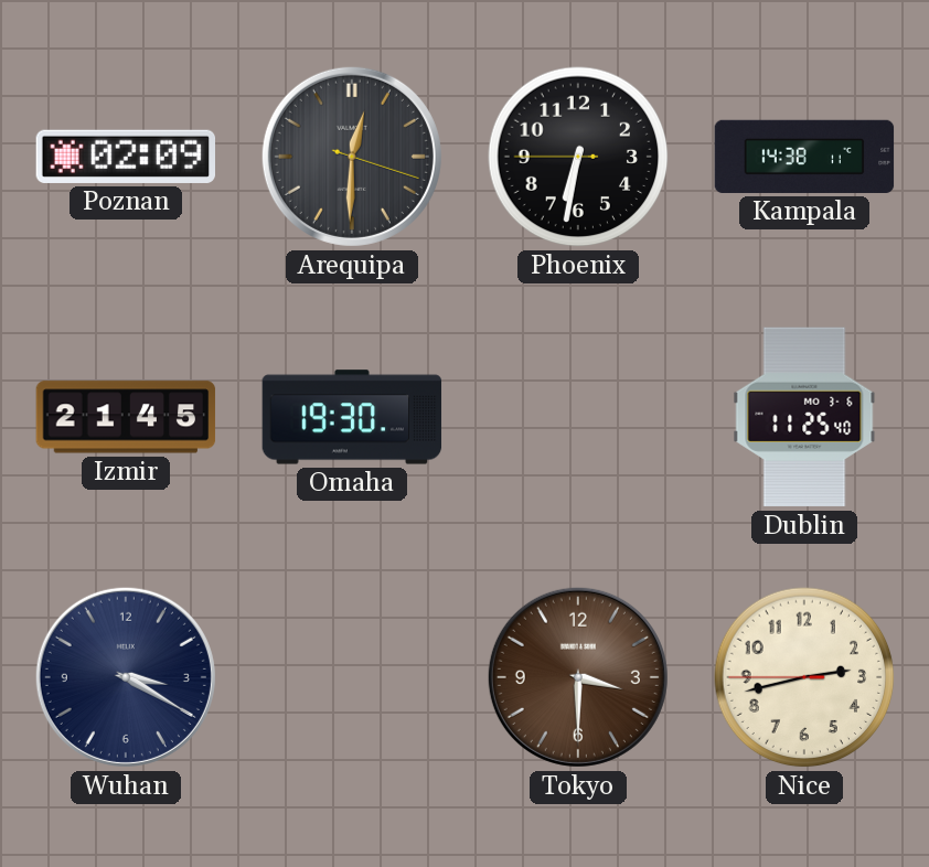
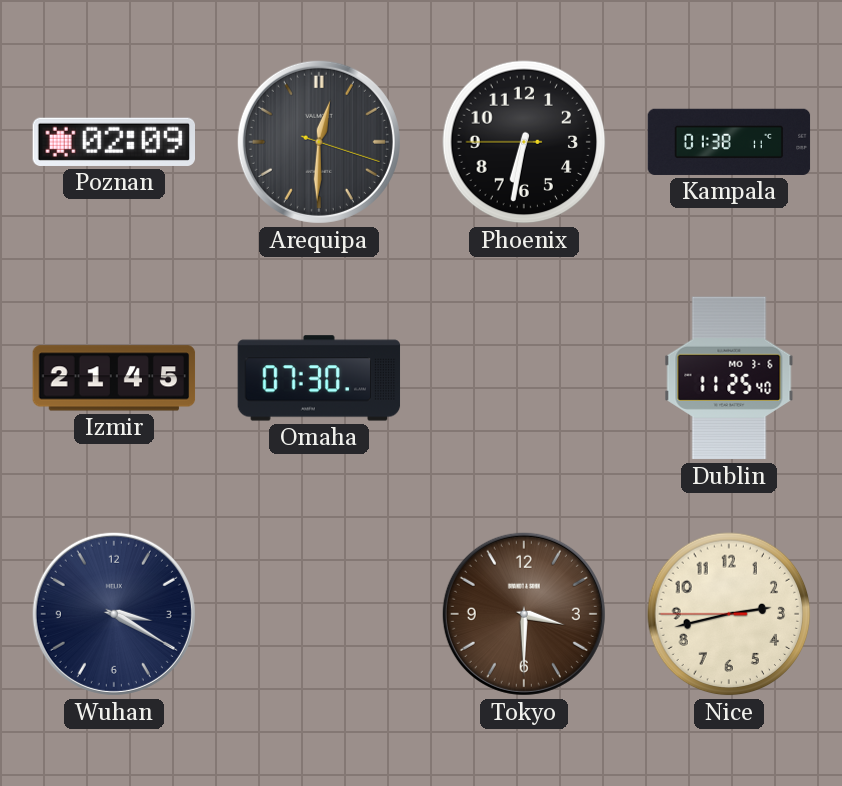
Kampala: 14:38 -> 01:38 (729, 142)
Omaha: 19:30 -> 07:30 (319, 378)
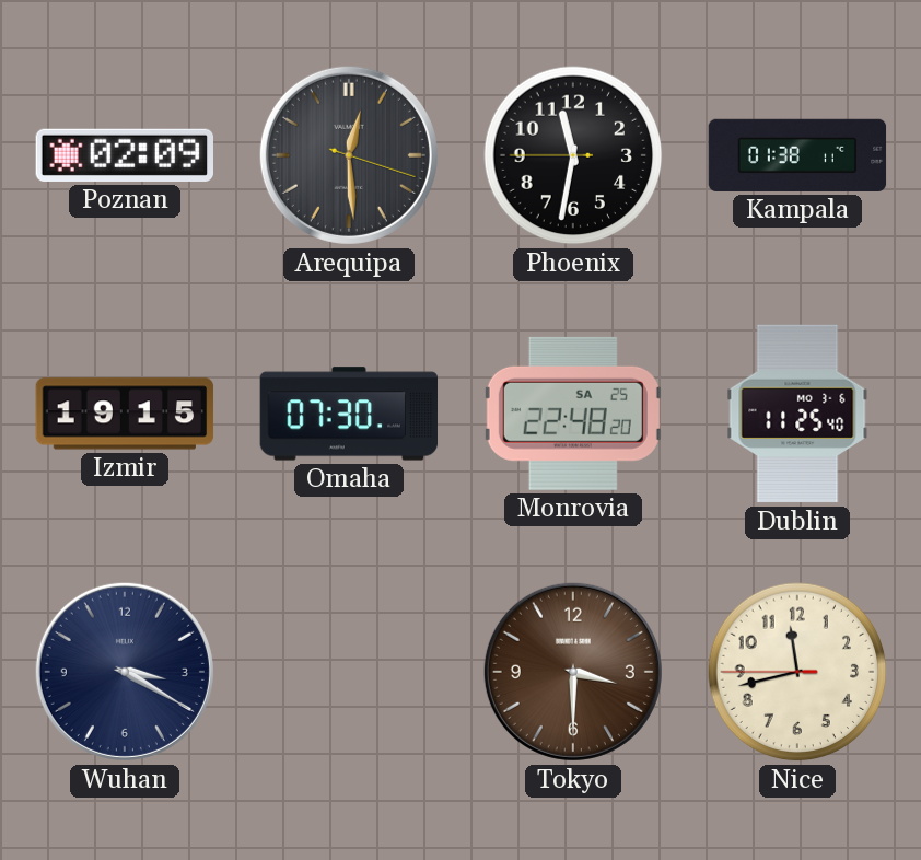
Arequipa: 12:30 -> 12:29 (349, 155)
Phoenix: 6:31 -> 11:31 (573, 155)
Izmir: 21:45 -> 19:15 (125, 414)
Monrovia: none -> 22:48 (573, 414)
Nice: 2:42 -> 11:42 (797, 672)
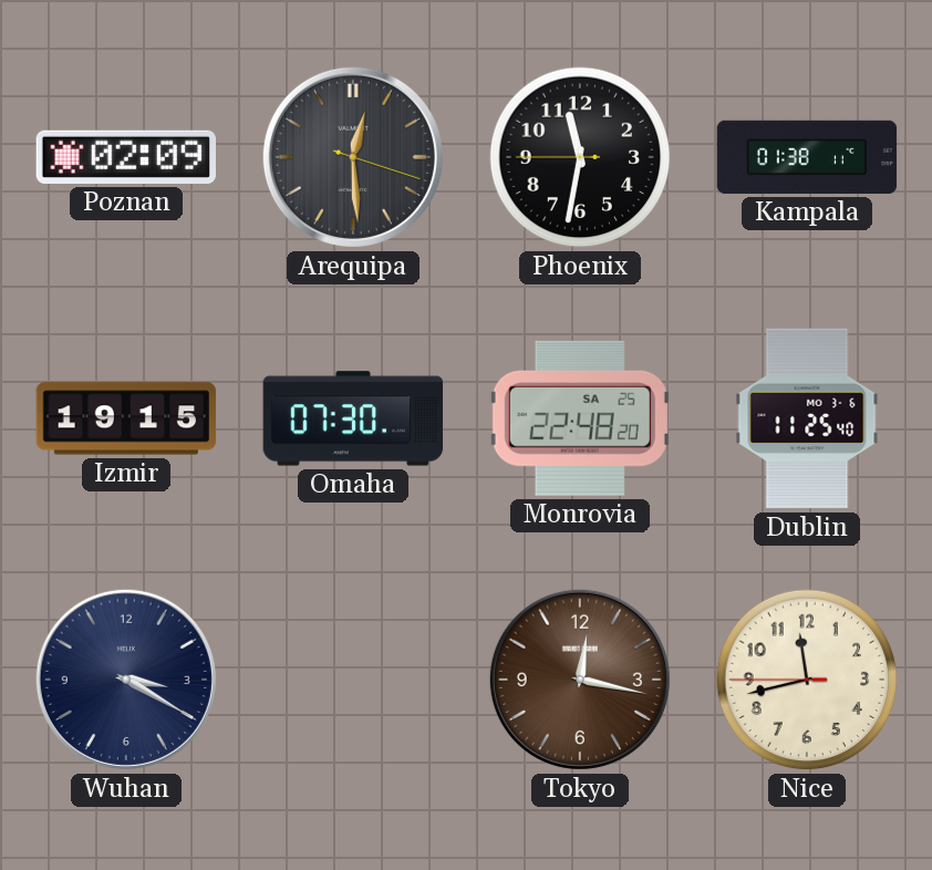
Tokyo: 3:30 -> 12:17 (580, 680)
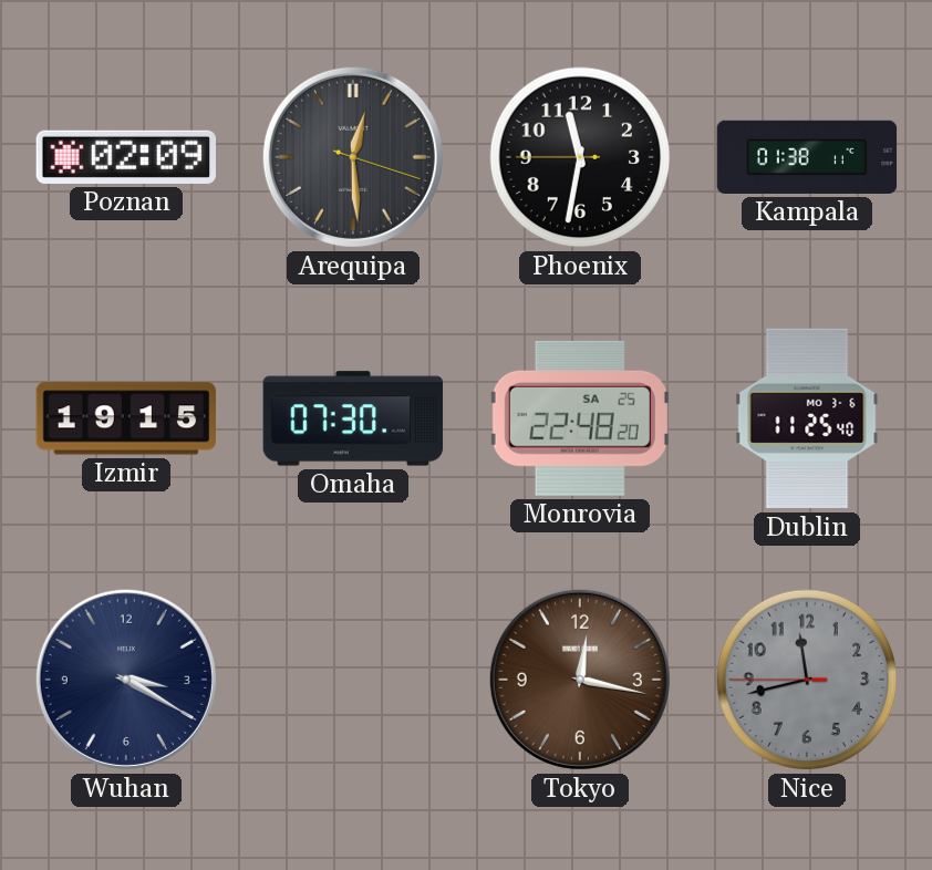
Nice dial: cream -> grey (807, 680)
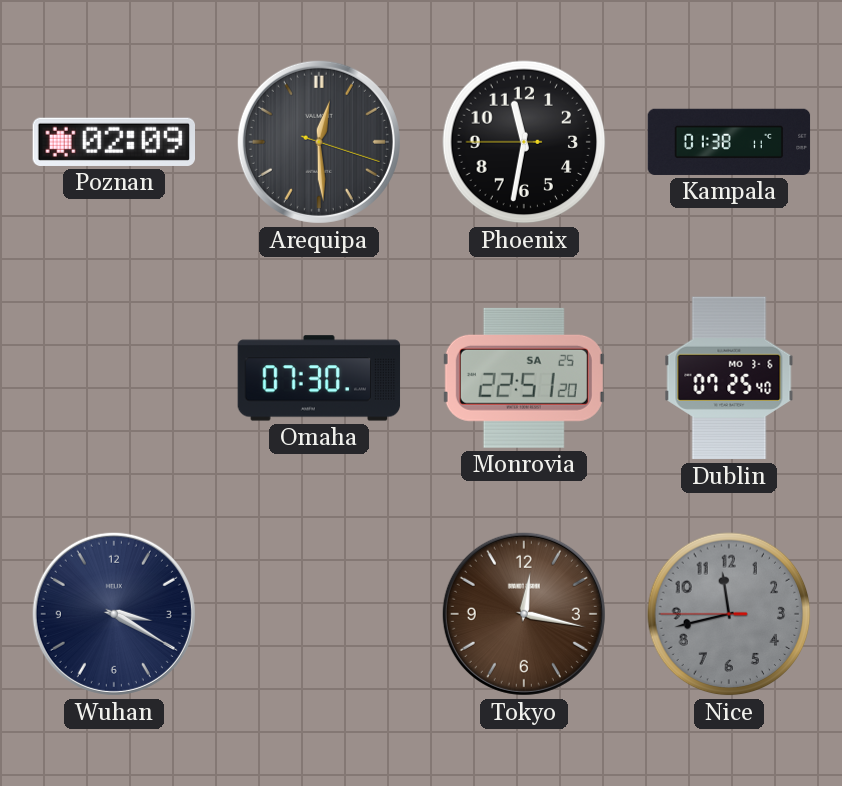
Izmir: 19:15 -> none (126, 418)
Monrovia: 22:48 -> 22:51 (524, 378)
Dublin: 11:25 -> 07:25 (729, 378)
